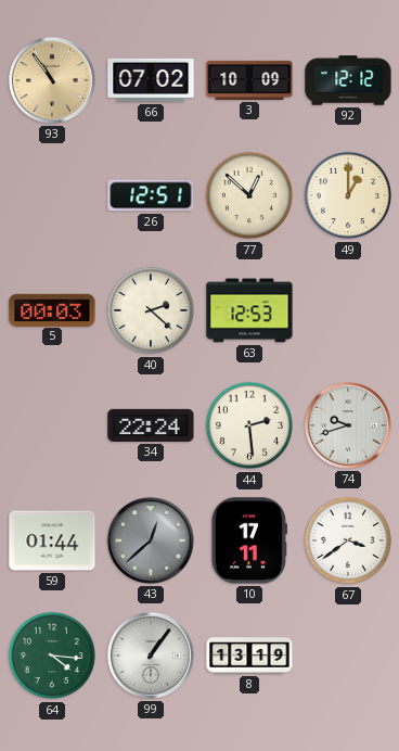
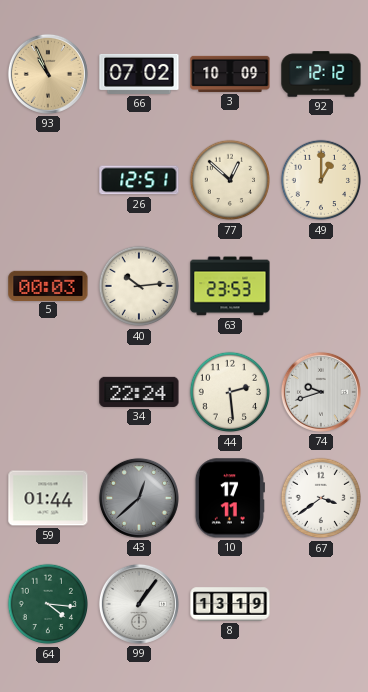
93: 10:54 -> 10:56 (48, 74)
40: 2:22 -> 10:14 (139, 286)
63: 12:53 -> 23:53 (230, 286)
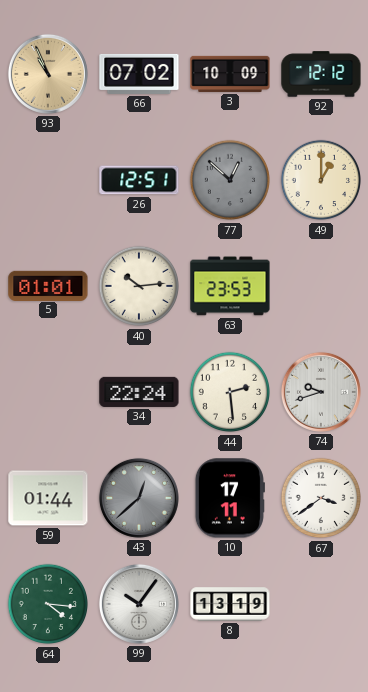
77 dial: cream -> grey (230, 180)
5: 00:03 -> 01:01 (48, 285)
99: 1:06 -> 10:06 (139, 604)
